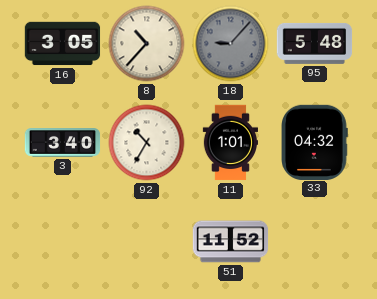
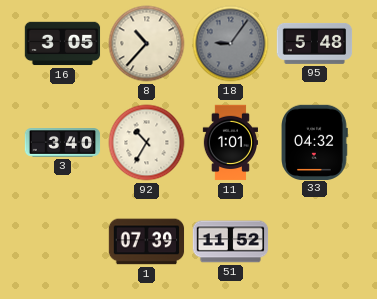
18: 9:07 -> 9:06 (231, 44)
1: none -> 07:39 (147, 242)
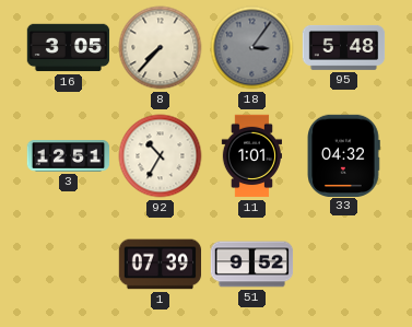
8: 10:37 -> 7:37 (161, 48)
18: 9:06 -> 3:06 (252, 48)
3: 3:40 -> 12:51 (69, 156)
51: 11:52 -> 9:52 (252, 265)
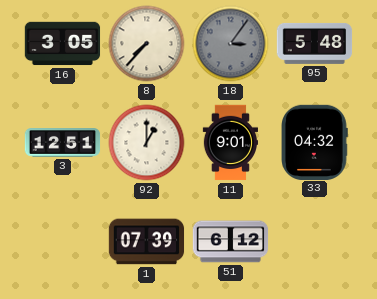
92: 10:35 -> 1:00 (147, 143)
11: 1:01 -> 9:01 (230, 143)
51: 9:52 -> 6:12 (231, 242)
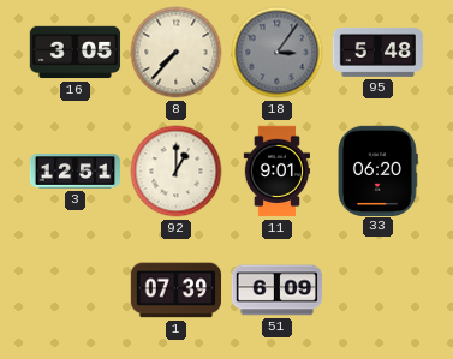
33: 04:32 -> 06:20 (377, 170)
51: 6:12 -> 6:09 (278, 291)
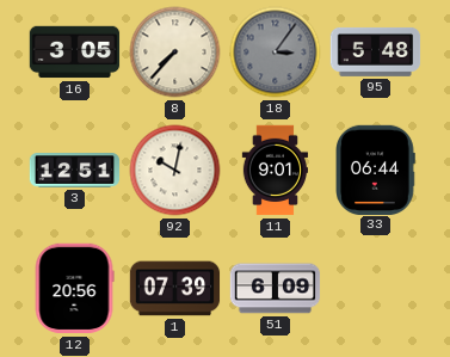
92: 1:00 -> 10:02 (175, 171)
33: 06:20 -> 06:44 (375, 170)
12: none -> 20:56 (74, 289)
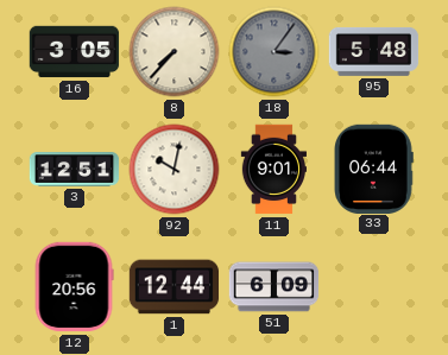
1: 07:39 -> 12:44 (175, 287)
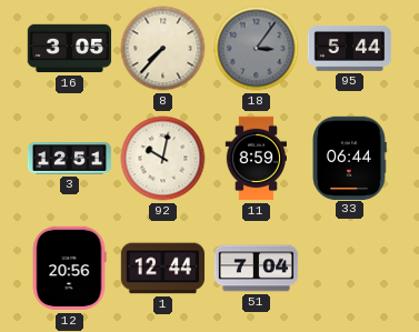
95: 5:48 -> 5:44 (350, 49)
11: 9:01 -> 8:59 (256, 159)
51: 6:09 -> 7:04 (257, 269)
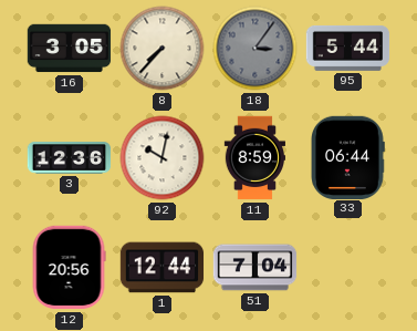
3: 12:51 -> 12:36 (70, 158)
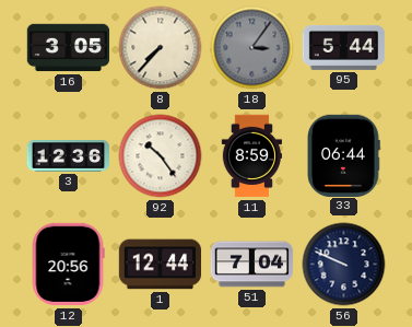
92: 10:02 -> 10:24 (161, 156)
56: none -> 9:49 (344, 265)
